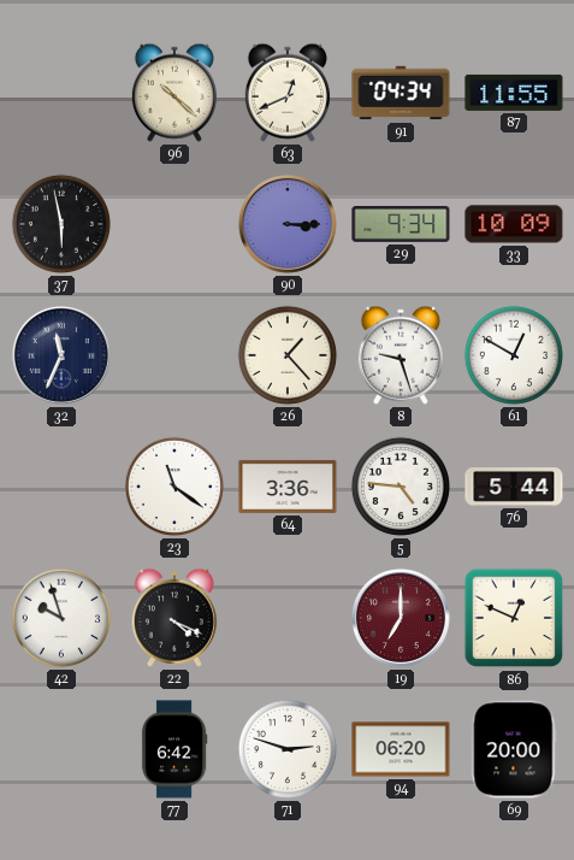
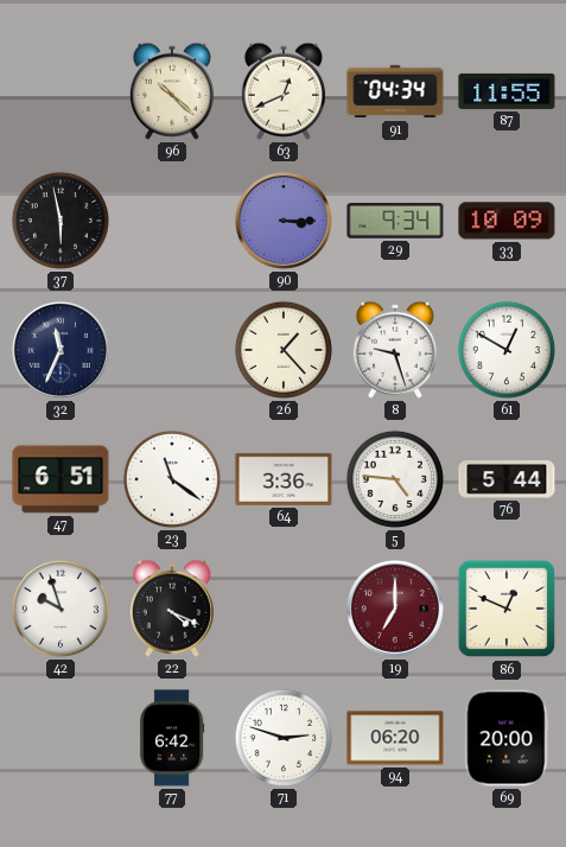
47: none -> 6:51 (61, 479)
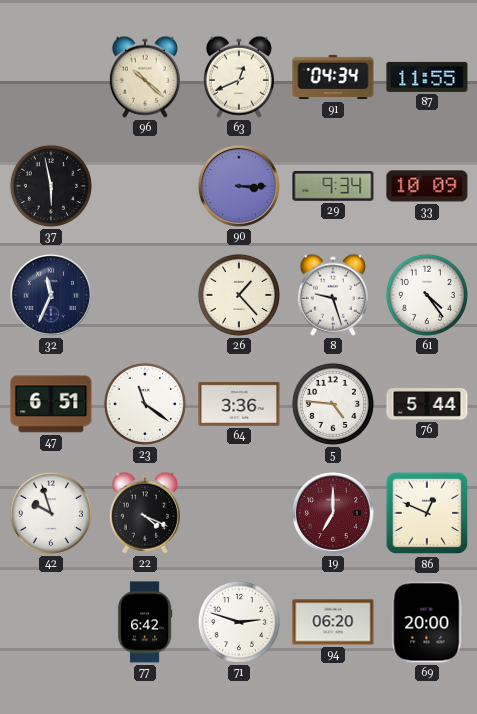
61: 12:50 -> 4:24 (427, 295)
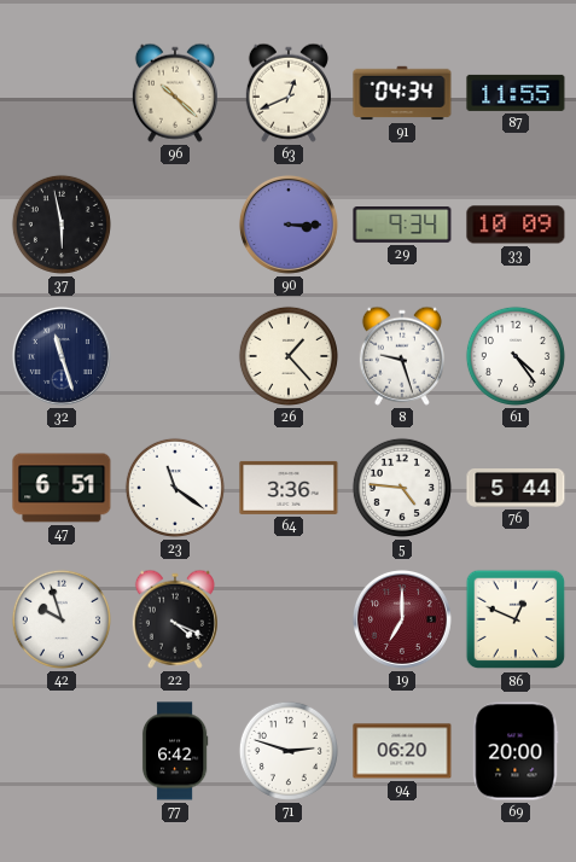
32: 11:34 -> 11:27 (62, 356)
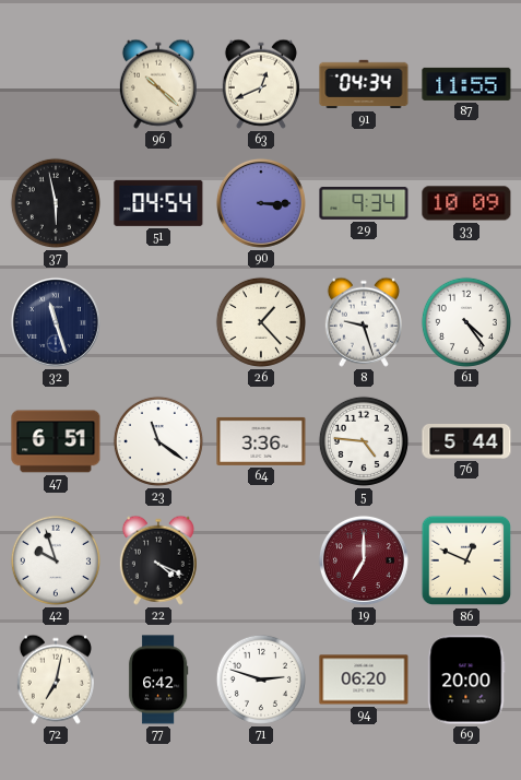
51: none -> 04:54 (158, 203)
72: none -> 7:02 (56, 679)
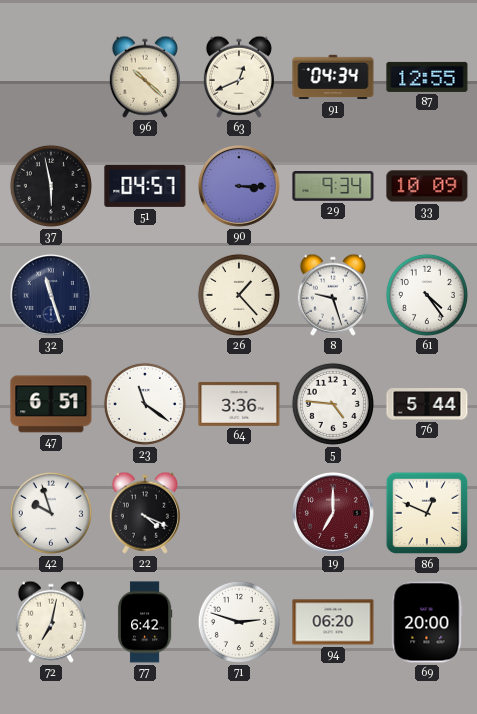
87: 11:55 -> 12:55 (427, 77)
51: 04:54 -> 04:57 (145, 186)
